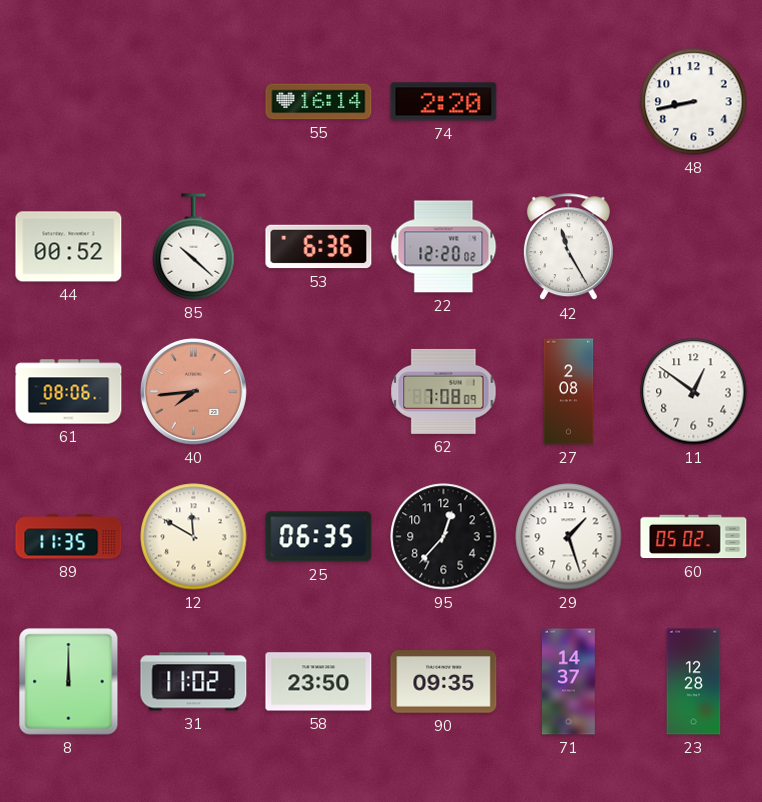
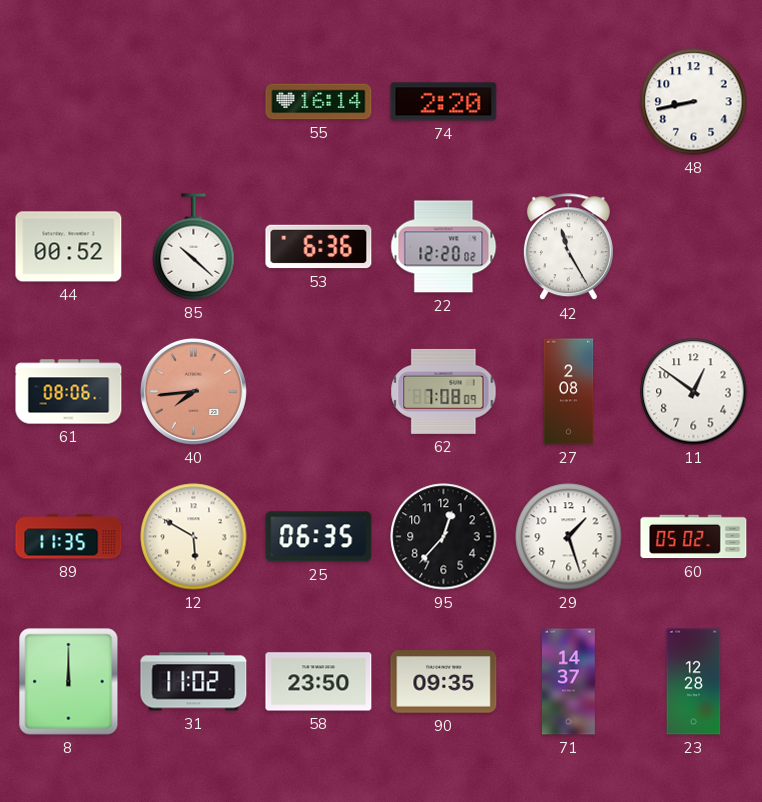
12: 11:50 -> 5:50 (194, 537)
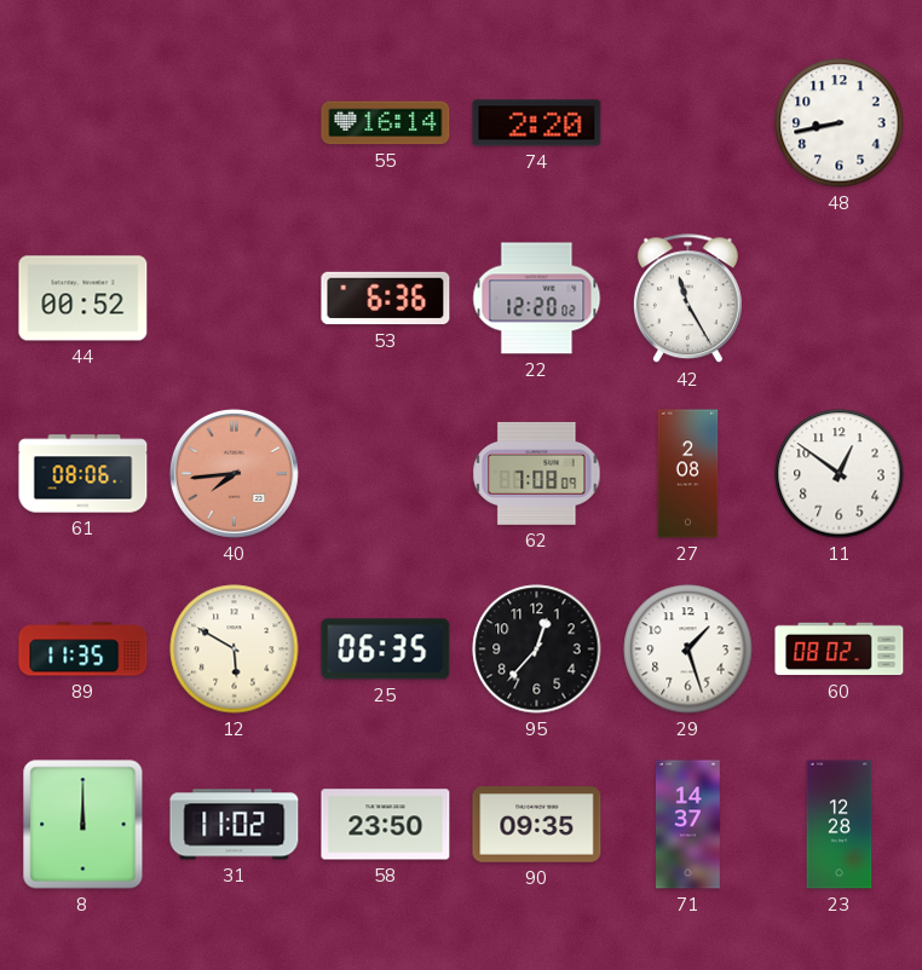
85: 10:22 -> none (194, 247)
60: 05:02 -> 08:02 (840, 649)
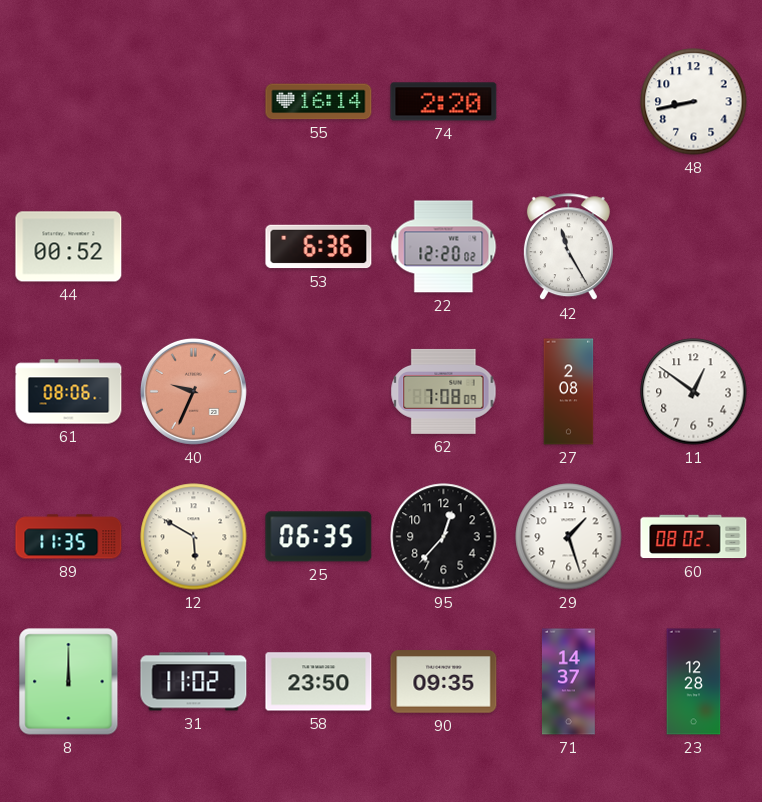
40: 7:44 -> 9:34 (193, 391)
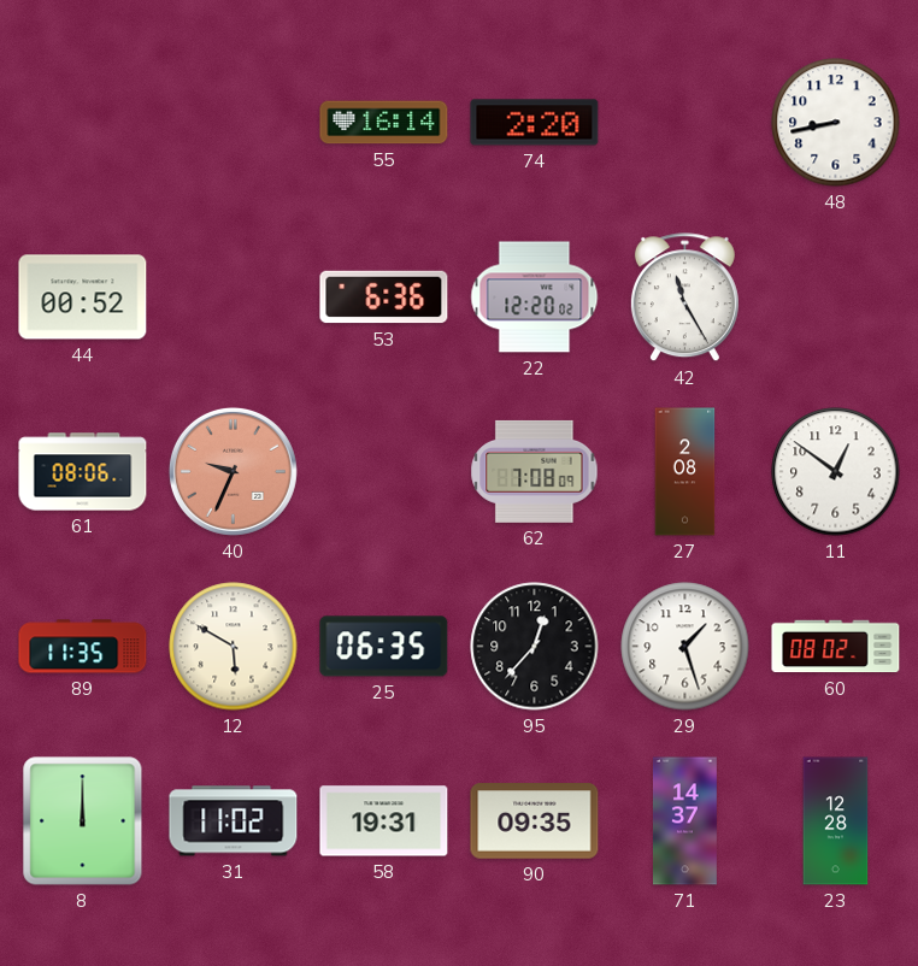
58: 23:50 -> 19:31 (384, 821)
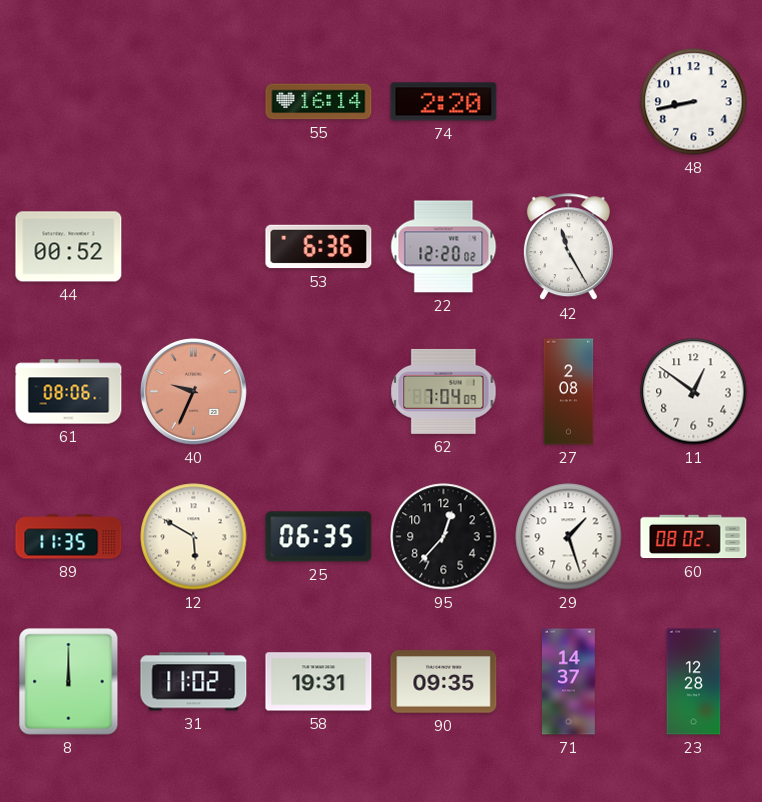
62: 7:08 -> 7:04 (444, 391)
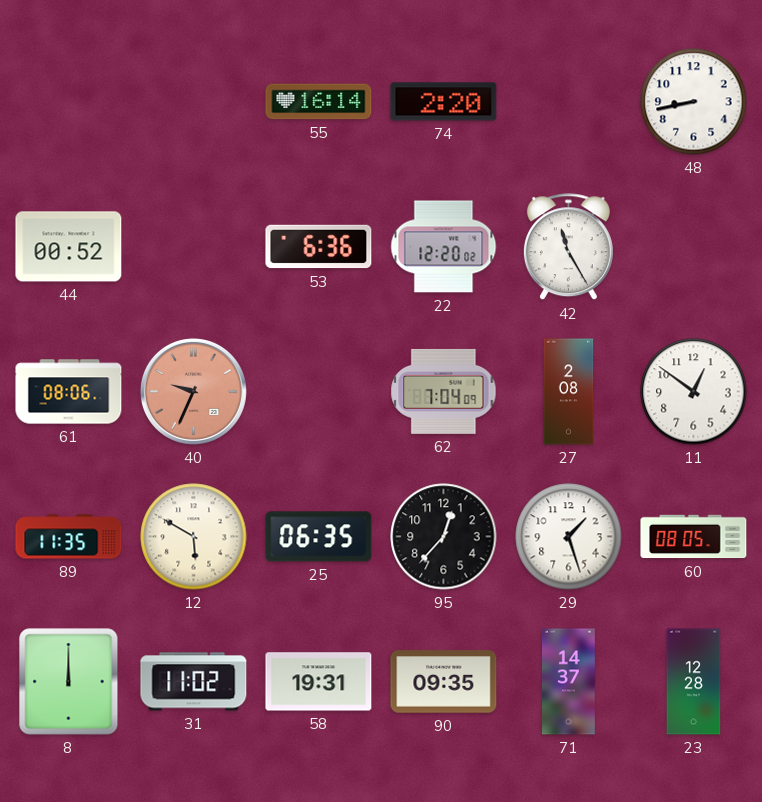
60: 08:02 -> 08:05 (694, 537)
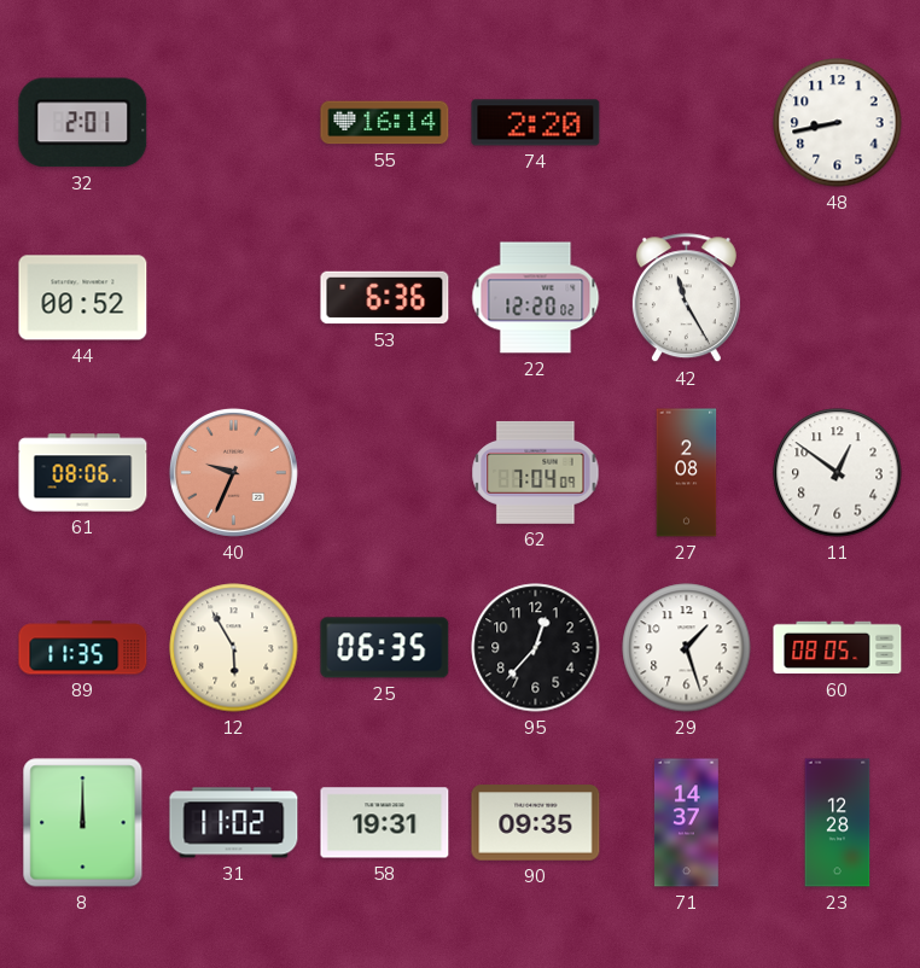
32: none -> 2:01 (83, 123)
12: 5:50 -> 5:55 (234, 648)
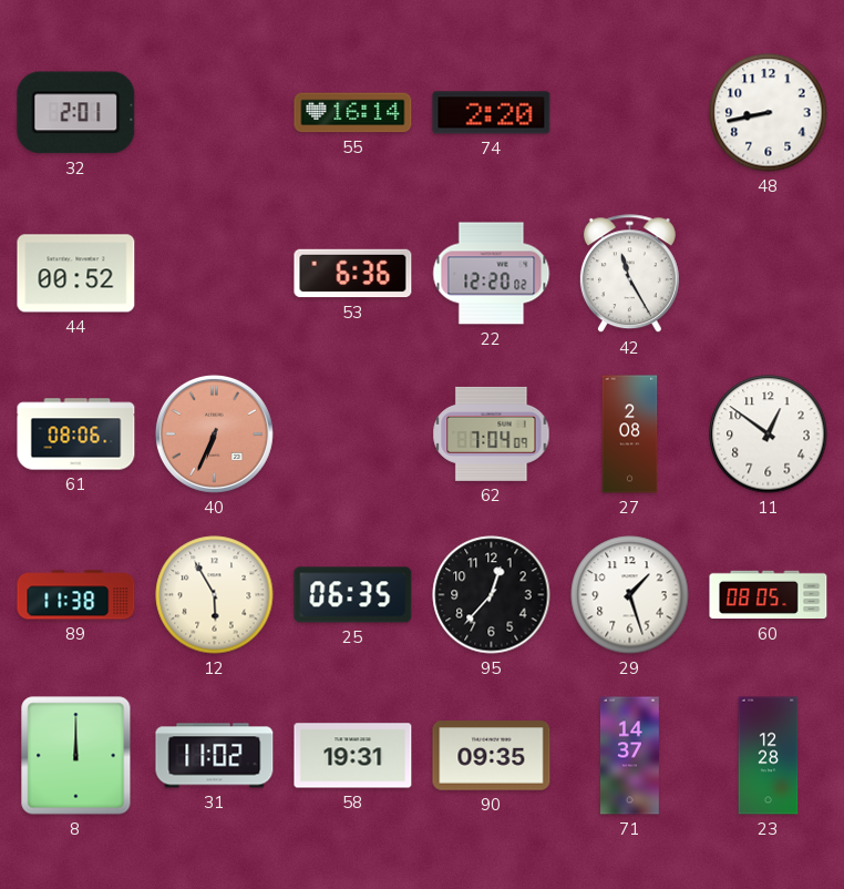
40: 9:34 -> 6:34 (214, 433)
89: 11:35 -> 11:38 (76, 595)
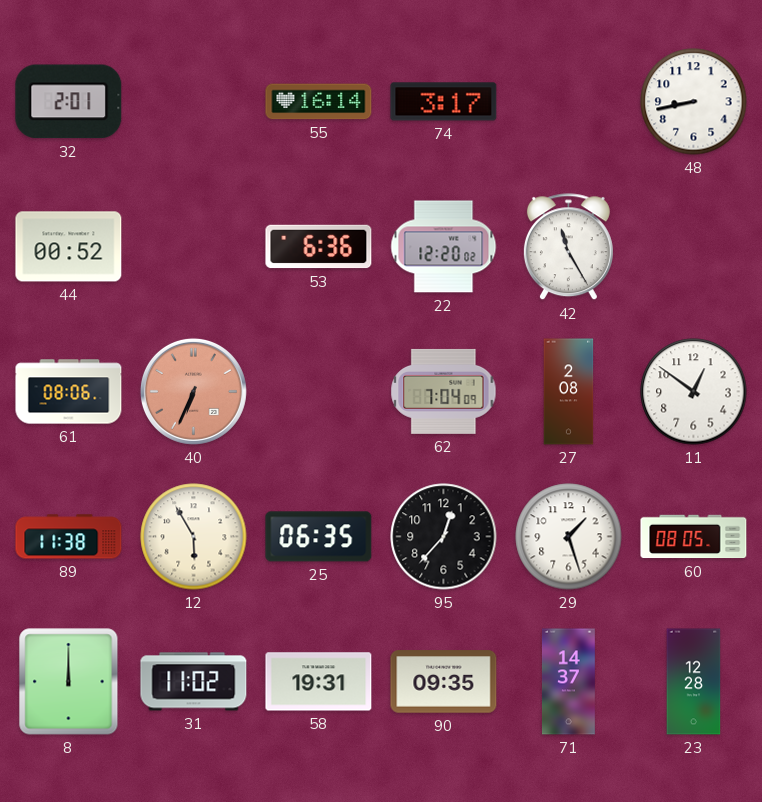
74: 2:20 -> 3:17 (444, 102)
